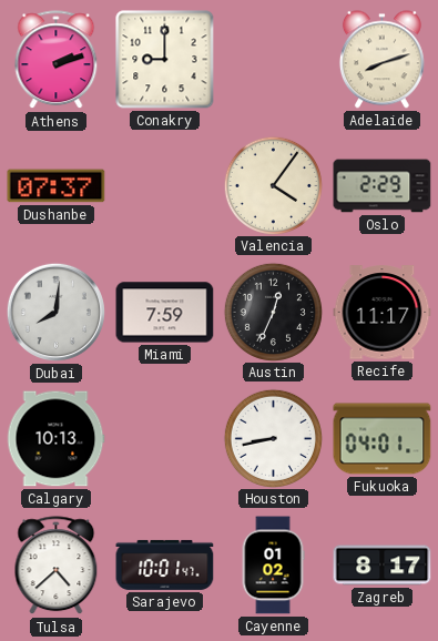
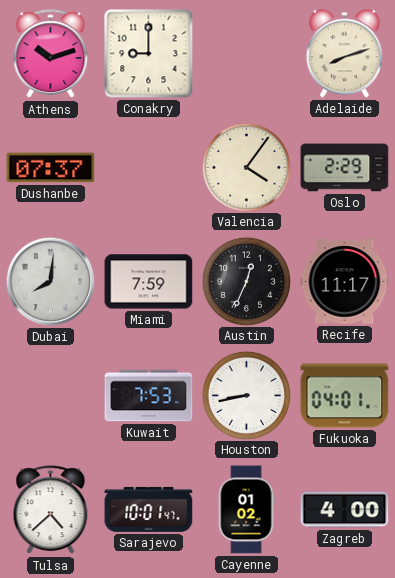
Athens: 2:12 -> 10:12 (51, 54)
Calgary: 10:13 -> none (55, 439)
Kuwait: none -> 7:53 (149, 396)
Zagreb: 8:17 -> 4:00 (345, 510)
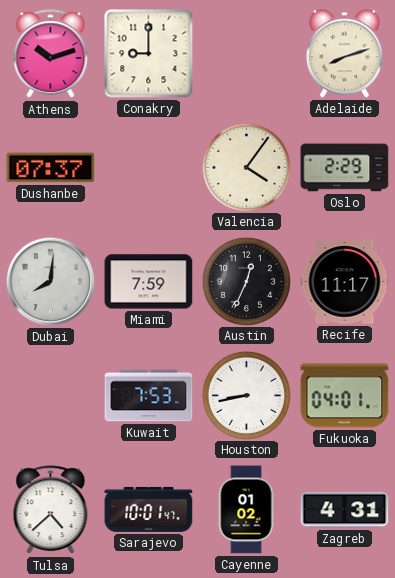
Zagreb: 4:00 -> 4:31 (345, 510)
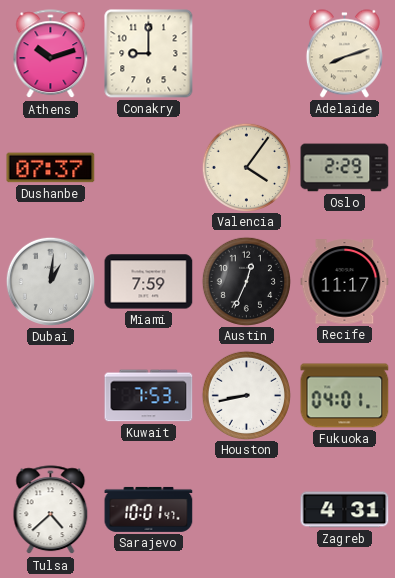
Dubai: 8:01 -> 1:01 (50, 281)
Cayenne: 01:02 -> none (246, 510)
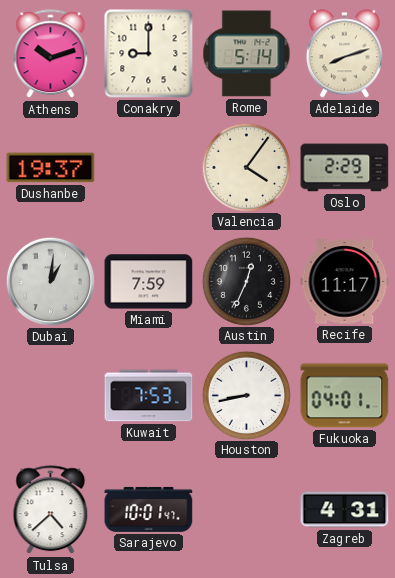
Rome: none -> 5:14 (247, 54)
Dushanbe: 07:37 -> 19:37 (51, 168)
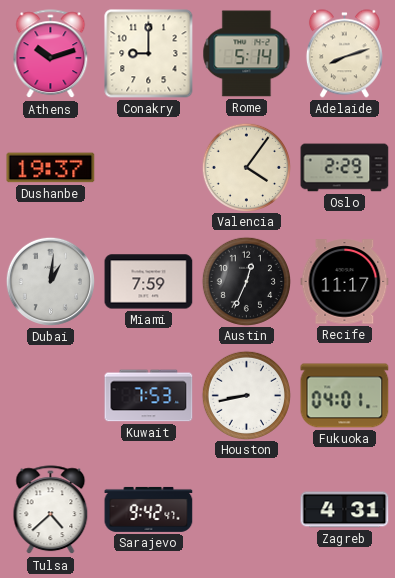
Sarajevo: 10:01 -> 9:42 (149, 509)
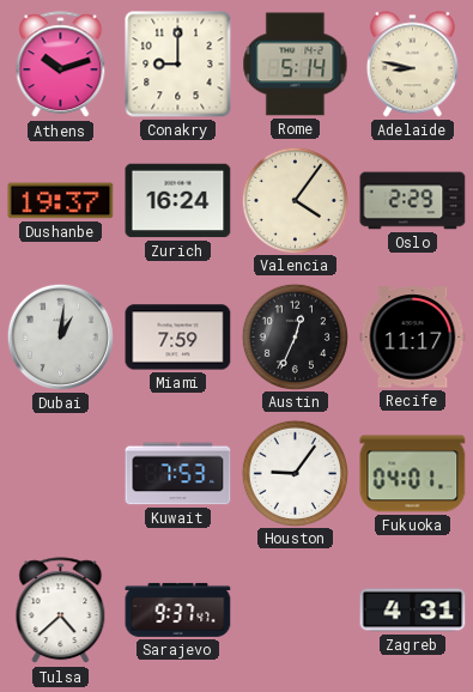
Adelaide: 8:12 -> 8:47 (412, 65)
Zurich: none -> 16:24 (178, 201)
Houston: 8:43 -> 9:06 (295, 473)
Sarajevo: 9:42 -> 9:37 (178, 609)
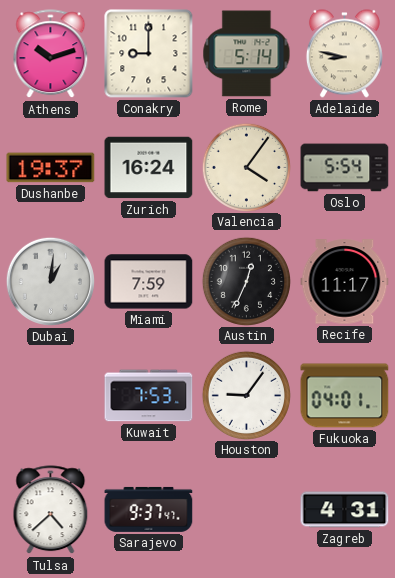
Oslo: 2:29 -> 5:54 (345, 168)
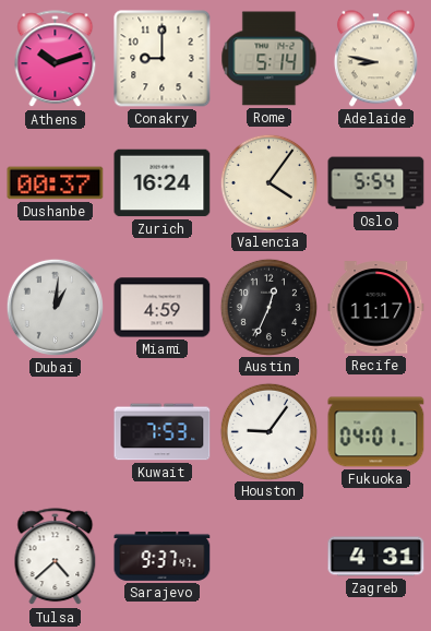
Dushanbe: 19:37 -> 00:37 (56, 183)
Miami: 7:59 -> 4:59 (163, 308)
